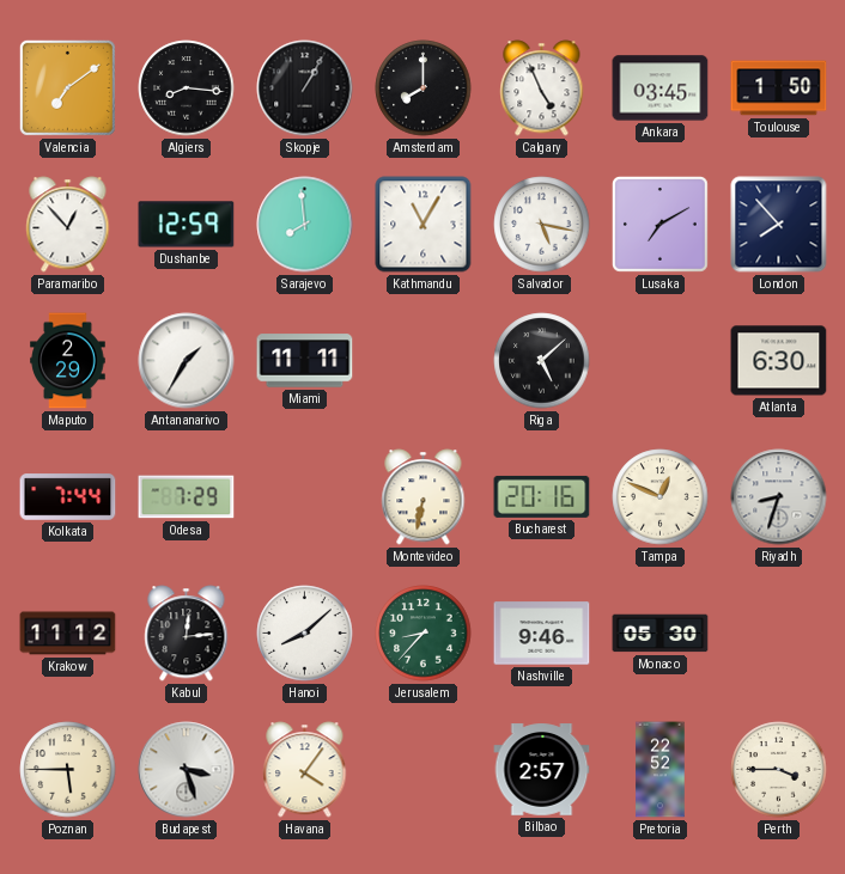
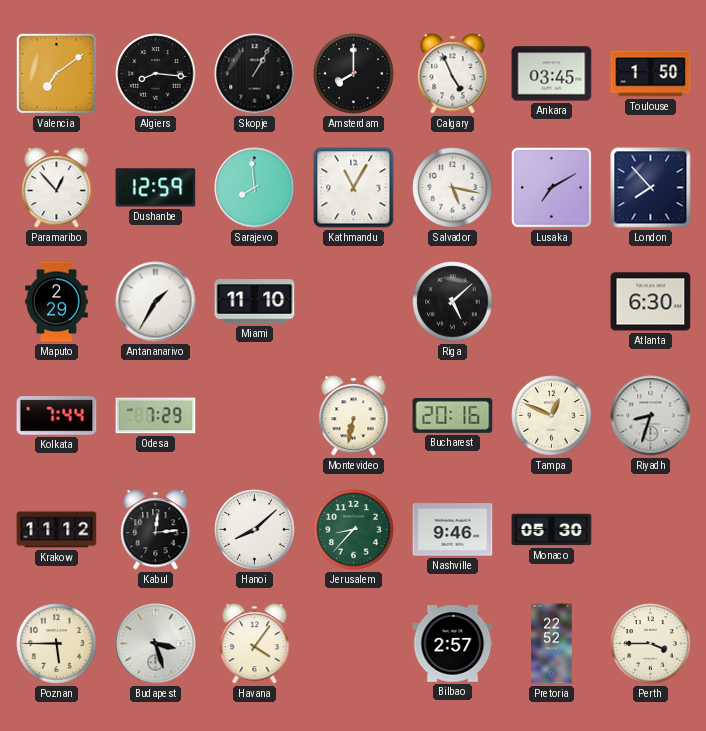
Miami: 11:11 -> 11:10 (255, 302)
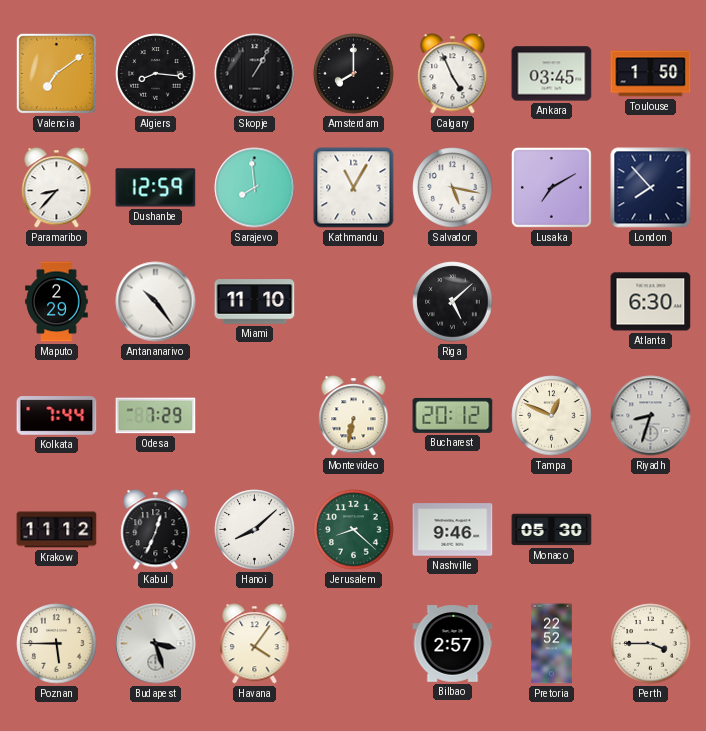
Paramaribo: 12:53 -> 8:37 (57, 188)
Antananarivo: 1:35 -> 10:24 (156, 302)
Bucharest: 20:16 -> 20:12 (453, 415)
Kabul: 12:14 -> 12:34 (156, 530)
Jerusalem: 8:37 -> 8:22 (354, 530)
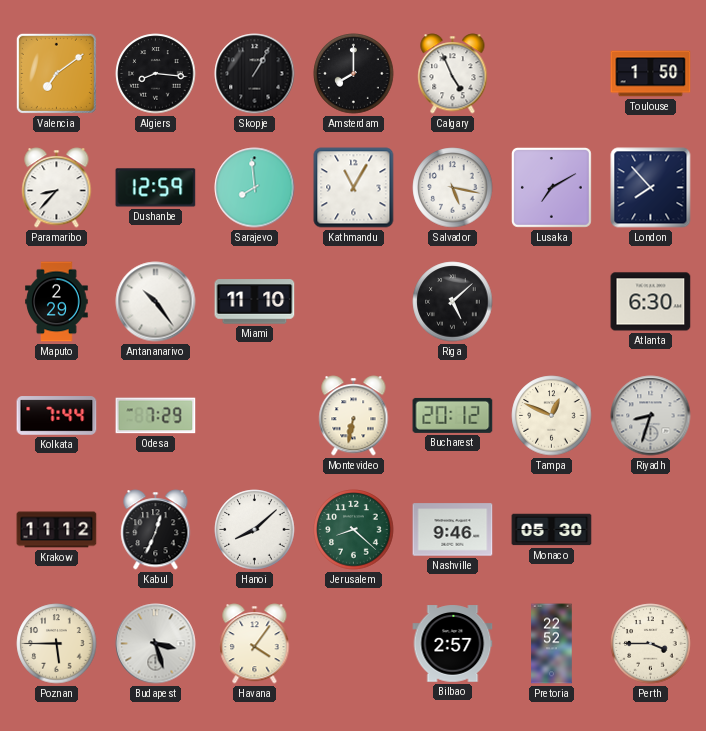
Ankara: 03:45 -> none (552, 74)
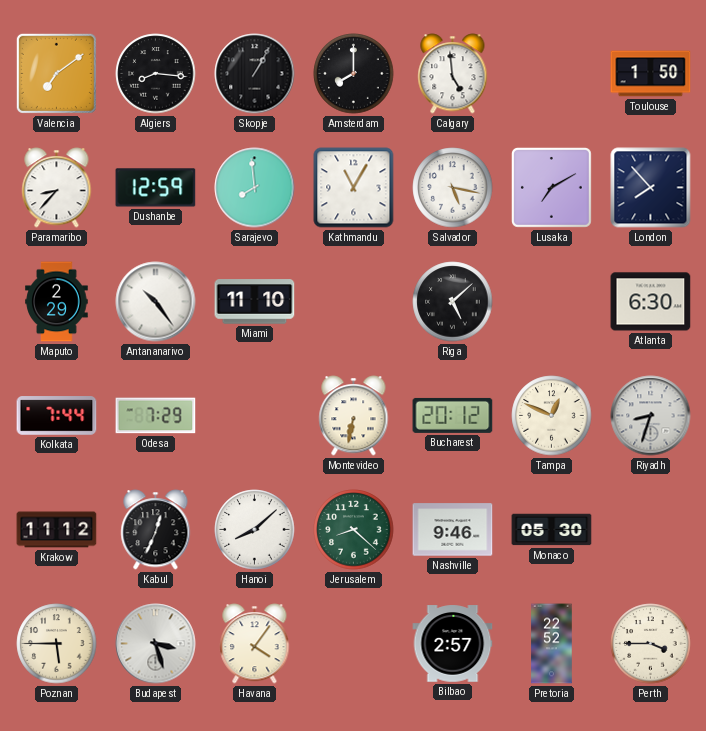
Calgary: 4:56 -> 4:59 (453, 74)
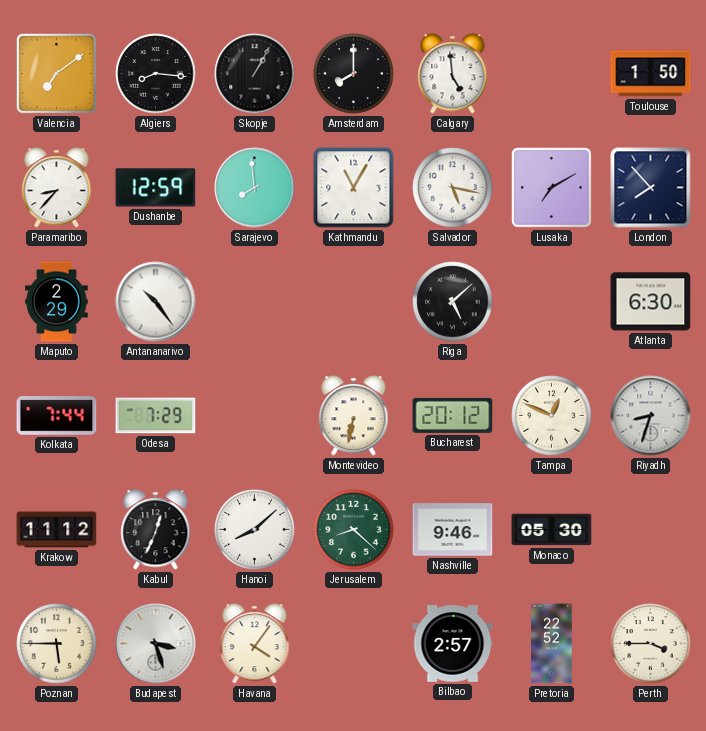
Miami: 11:10 -> none (255, 302)
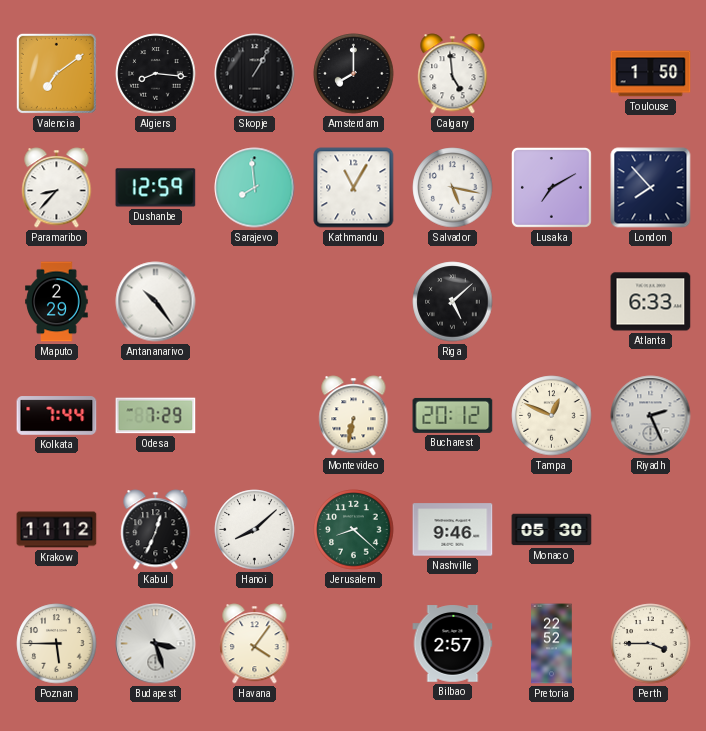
Atlanta: 6:30 -> 6:33 (651, 302)
Riyadh: 8:33 -> 2:26 (651, 416)
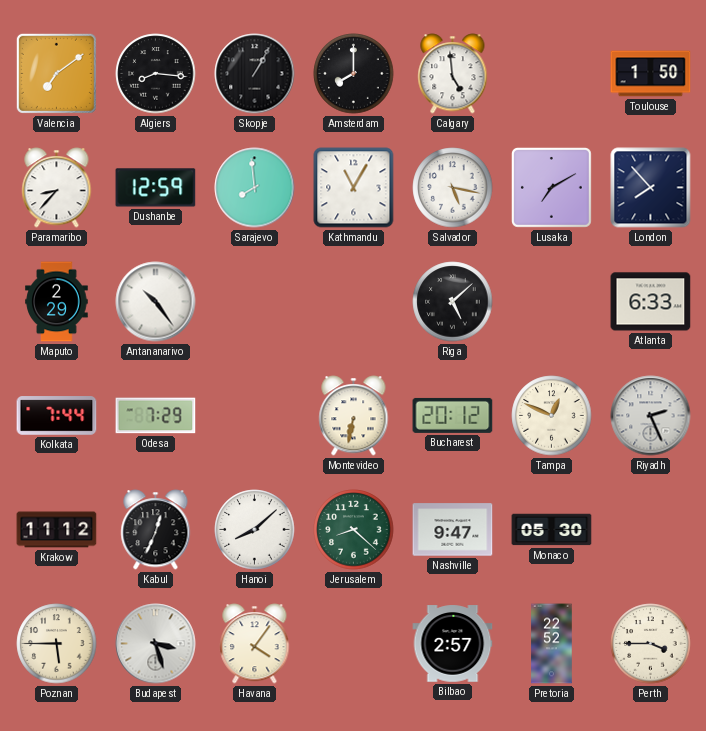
Nashville: 9:46 -> 9:47 (453, 530)
